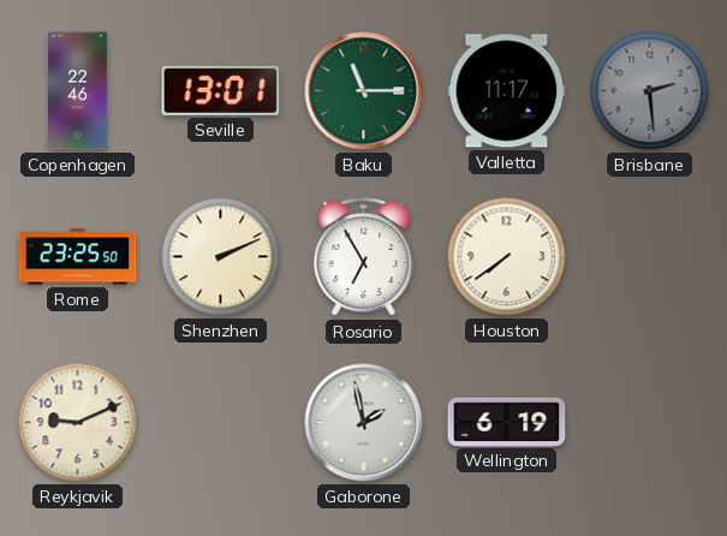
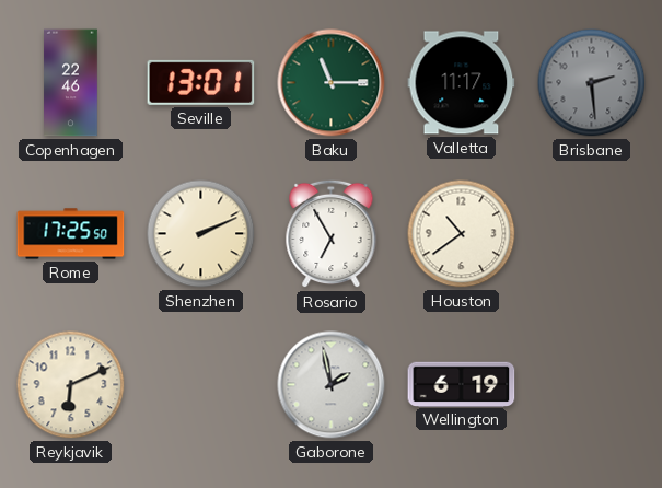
Rome: 23:25 -> 17:25 (71, 234)
Houston: 7:39 -> 10:39 (462, 234)
Reykjavik: 9:11 -> 6:11 (71, 385)
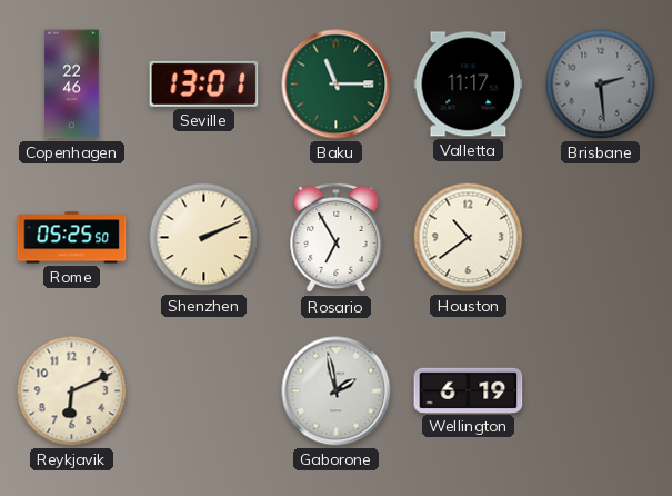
Rome: 17:25 -> 05:25 (72, 238)
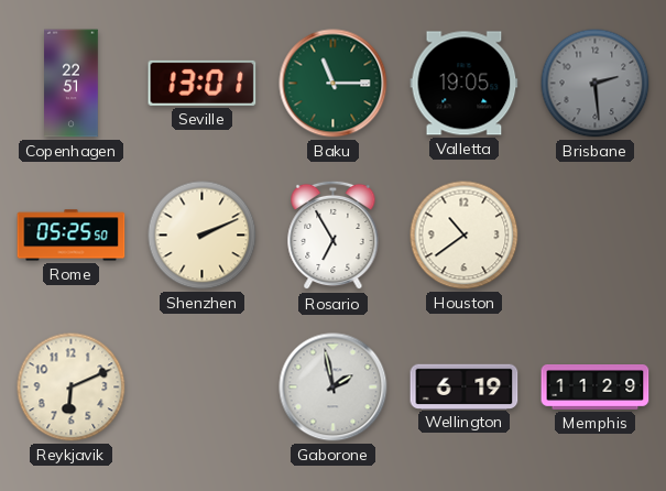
Copenhagen: 22:46 -> 22:51 (72, 84)
Valletta: 11:17 -> 19:05 (465, 84)
Memphis: none -> 11:29 (596, 388)
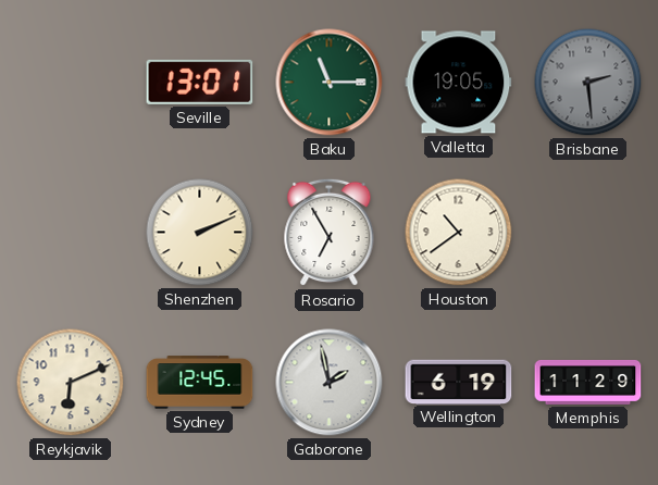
Copenhagen: 22:51 -> none (72, 84)
Rome: 05:25 -> none (72, 236)
Sydney: none -> 12:45 (200, 383)
